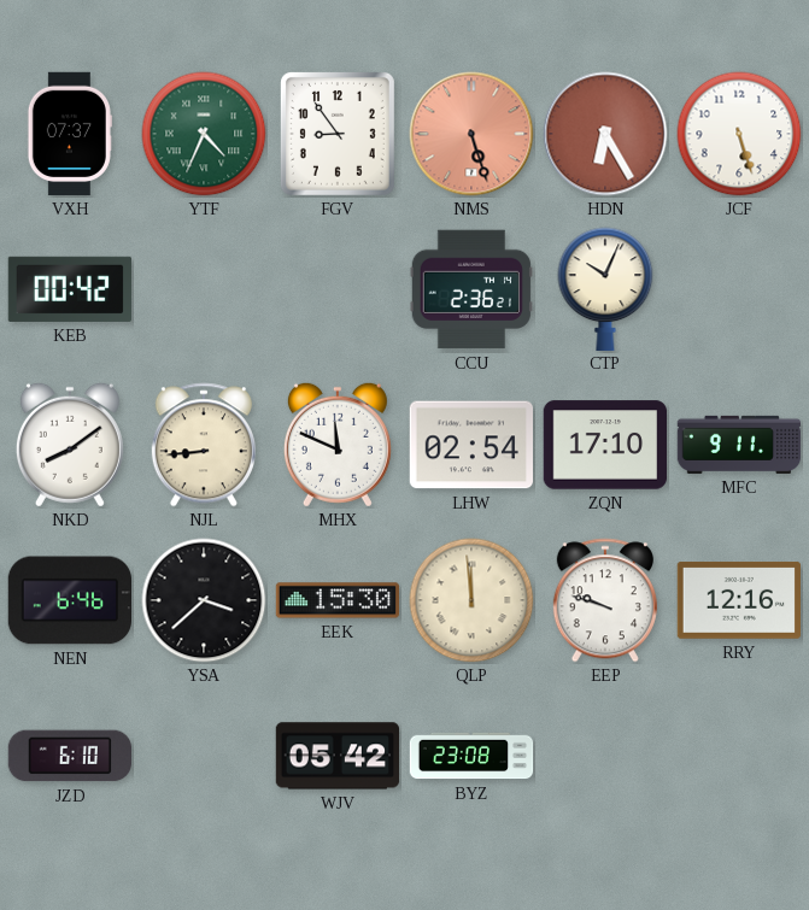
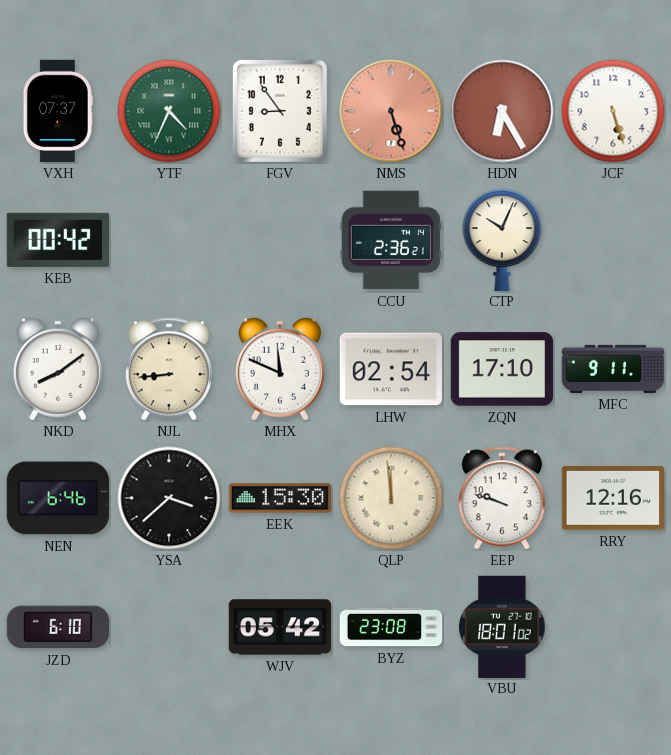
VBU: none -> 18:01 (502, 626)
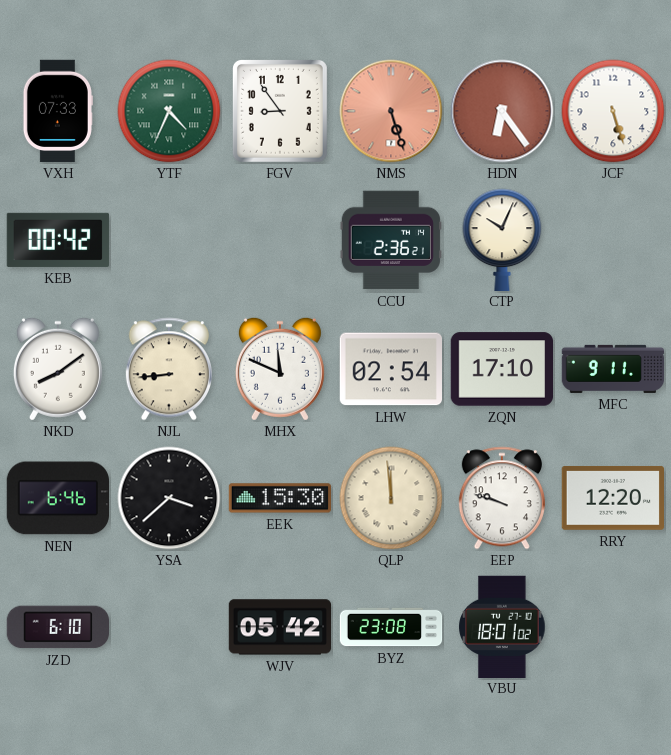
VXH: 07:37 -> 07:33 (58, 111)
HDN: 6:25 -> 6:24 (502, 111)
RRY: 12:16 -> 12:20 (612, 499)
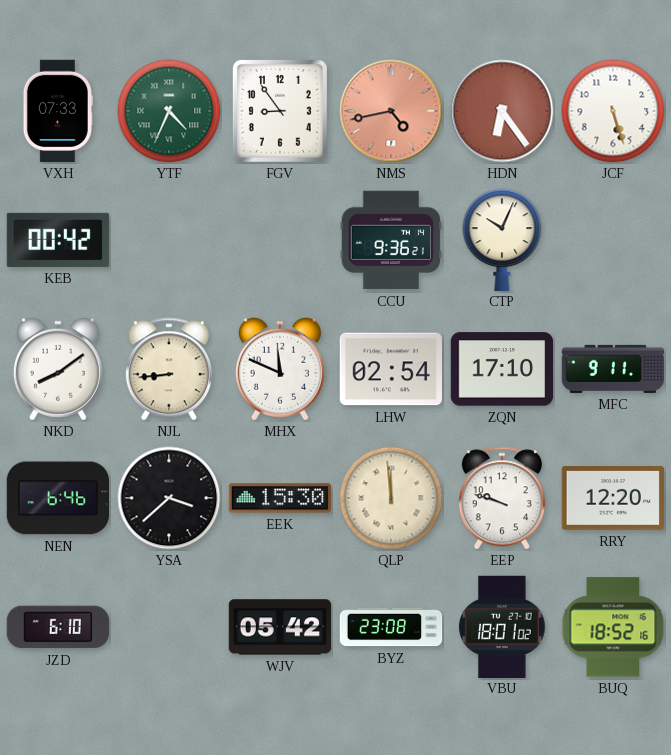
NMS: 5:27 -> 4:43 (391, 111)
CCU: 2:36 -> 9:36 (390, 240)
BUQ: none -> 18:52 (613, 627)
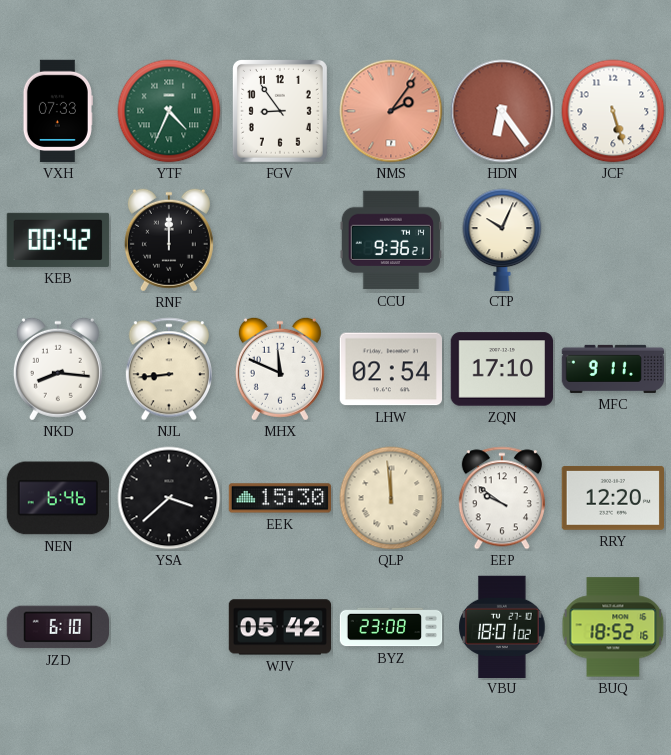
NMS: 4:43 -> 2:06 (391, 111)
RNF: none -> 12:00 (169, 240)
NKD: 8:09 -> 8:16 (58, 369)
EEP: 9:48 -> 9:51 (502, 498)
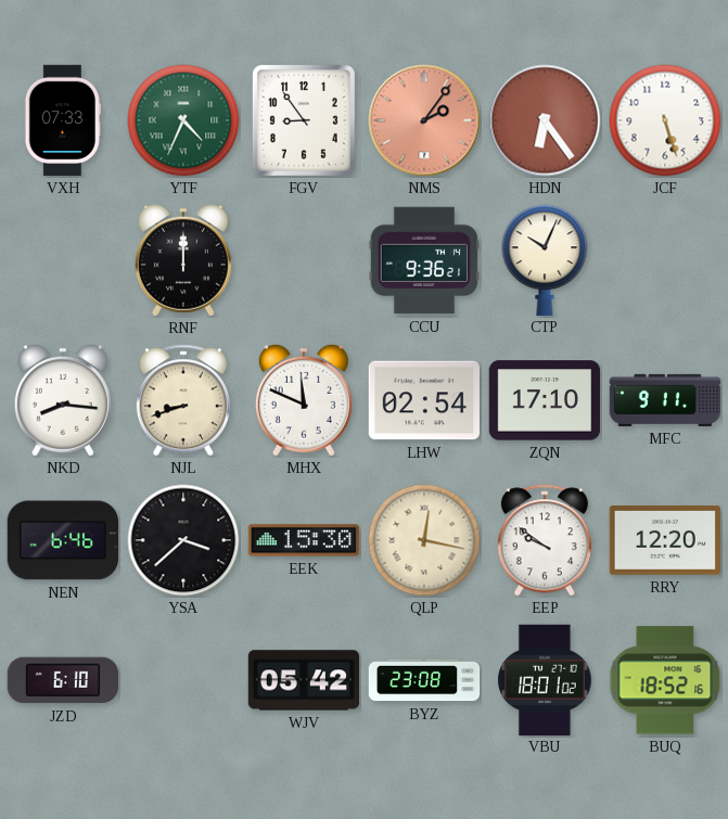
KEB: 00:42 -> none (57, 240)
NJL: 8:44 -> 8:42 (183, 400)
QLP: 11:59 -> 12:17 (424, 540)
